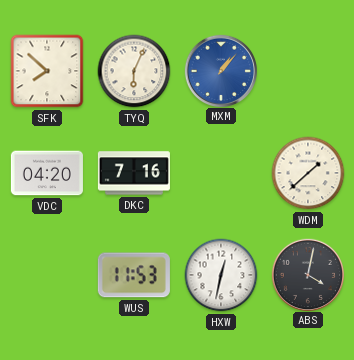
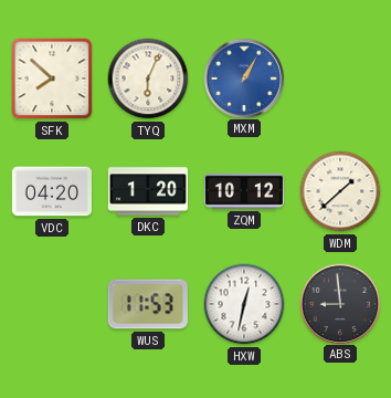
MXM: 1:07 -> 1:05 (243, 77)
DKC: 7:16 -> 1:20 (148, 191)
ZQM: none -> 10:12 (244, 191)
ABS: 4:02 -> 8:59 (339, 303)
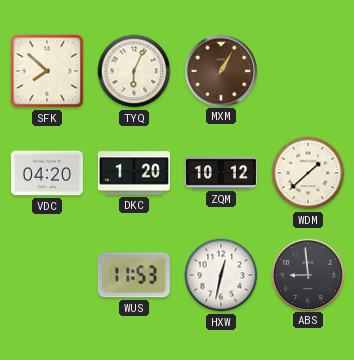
MXM dial: blue -> brown (220, 70)
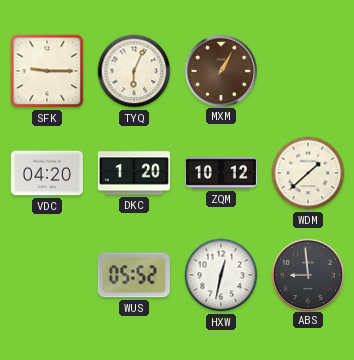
SFK: 7:52 -> 9:15 (47, 71)
WUS: 11:53 -> 05:52 (134, 275)
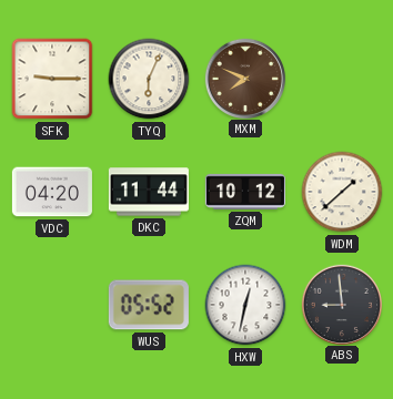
MXM: 1:05 -> 7:49 (244, 78)
DKC: 1:20 -> 11:44 (149, 192)
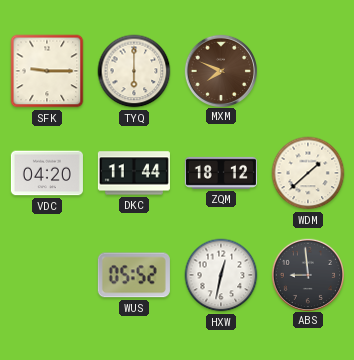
TYQ: 6:04 -> 6:00 (134, 71)
ZQM: 10:12 -> 18:12 (221, 173)
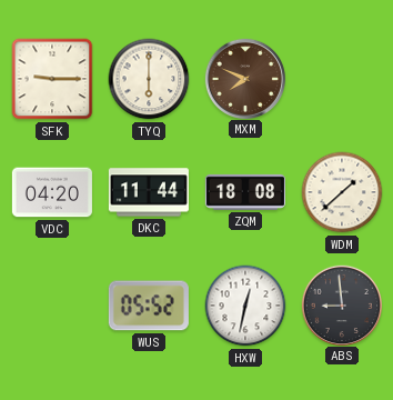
ZQM: 18:12 -> 18:08 (245, 192)
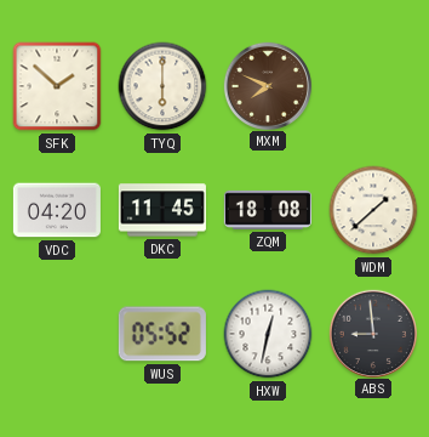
SFK: 9:15 -> 1:52 (57, 86)
DKC: 11:44 -> 11:45 (162, 210)
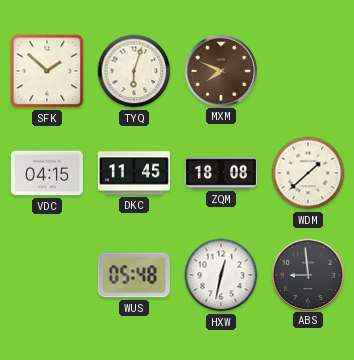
TYQ: 6:00 -> 6:03 (134, 71)
VDC: 04:20 -> 04:15 (47, 173)
WUS: 05:52 -> 05:48 (134, 275)
